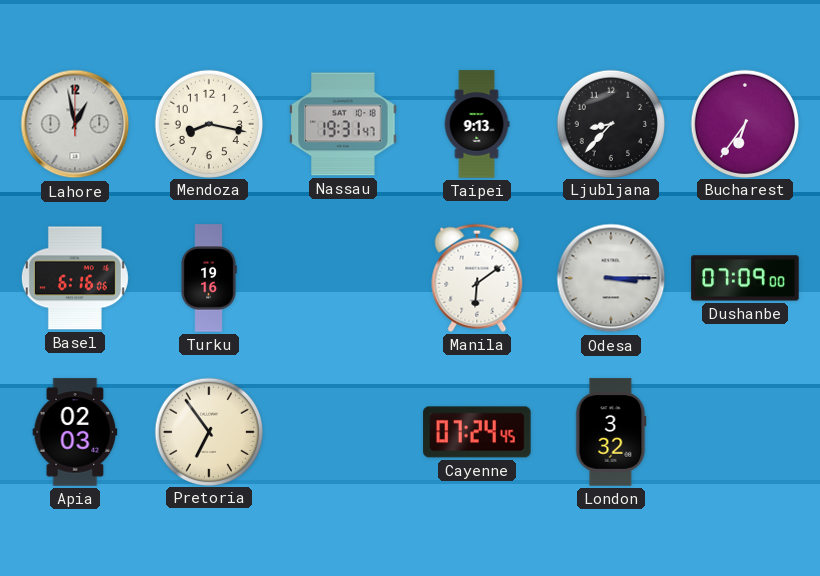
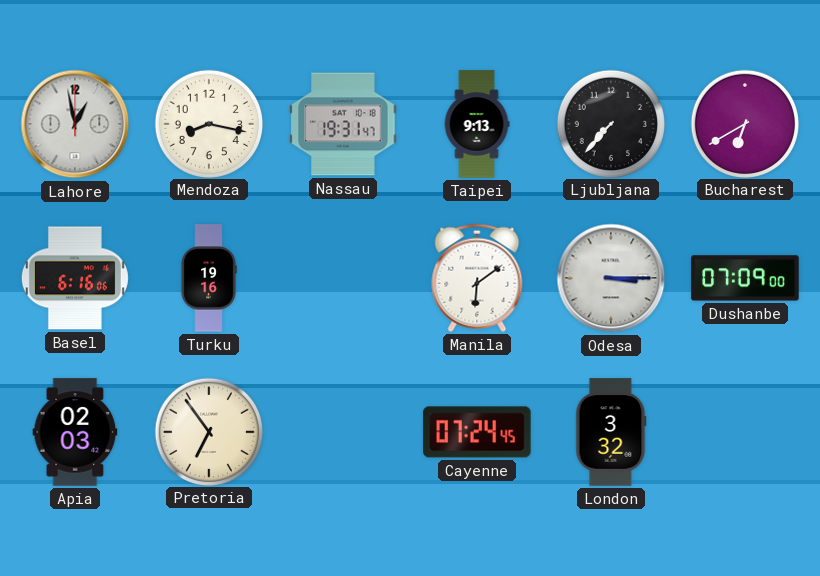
Ljubljana: 8:37 -> 7:37 (610, 123)
Bucharest: 6:36 -> 6:40 (744, 123)
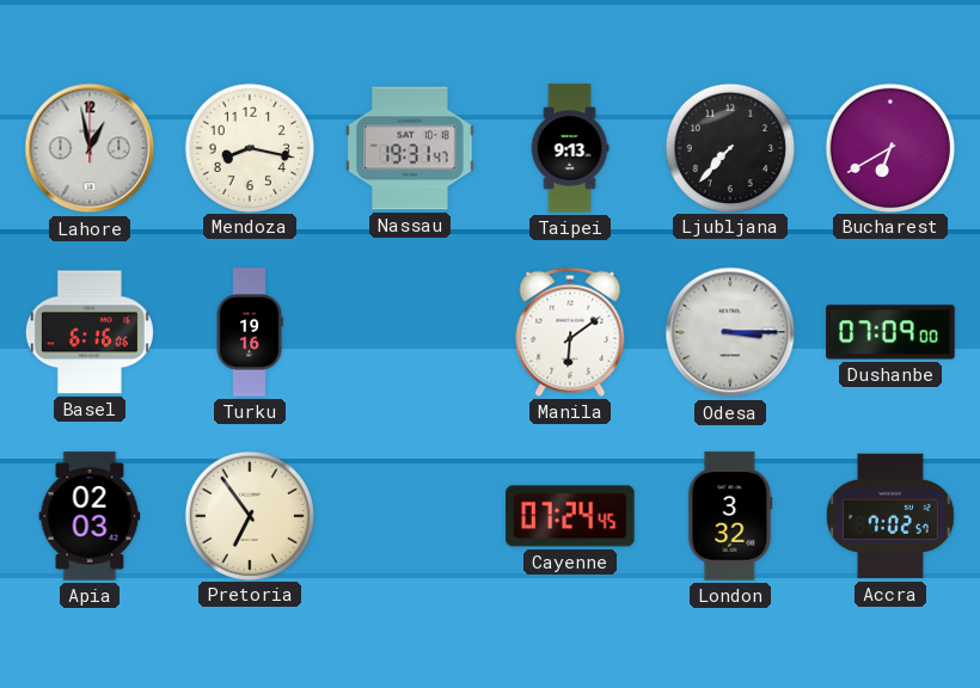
Accra: none -> 7:02 (890, 516)
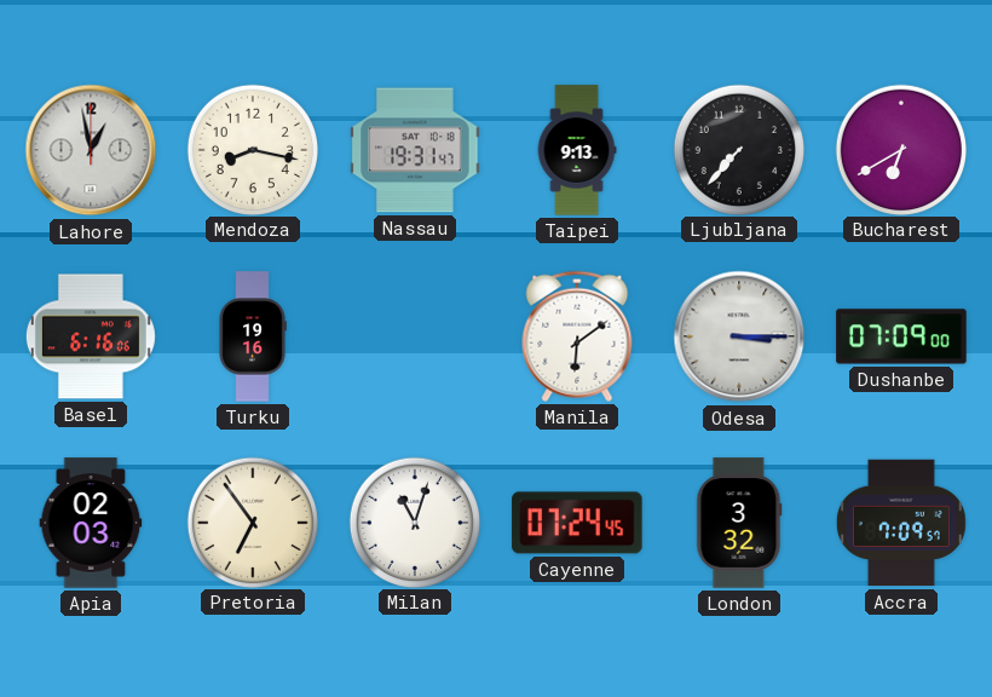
Milan: none -> 11:03 (414, 522)
Accra: 7:02 -> 7:09 (901, 523)
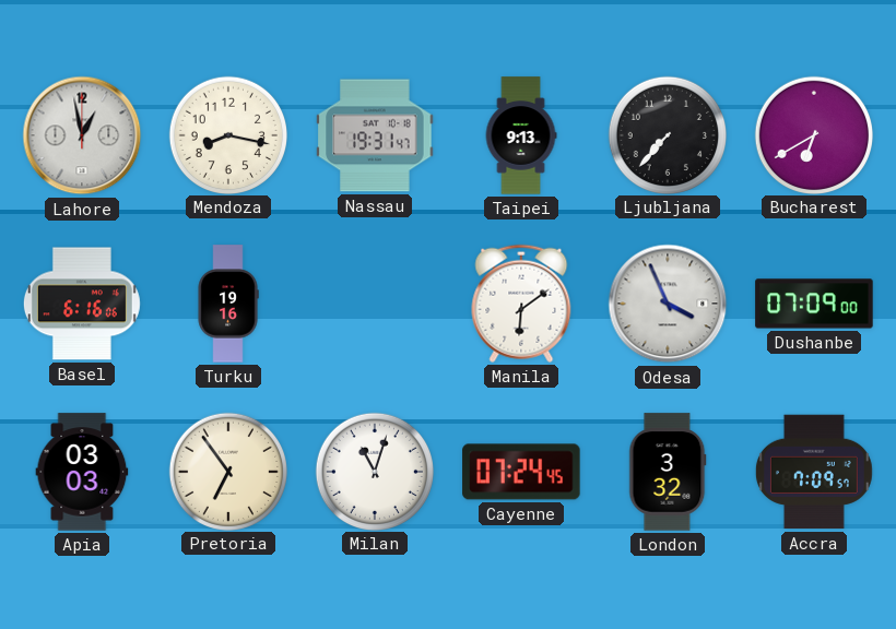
Odesa: 3:15 -> 3:56 (668, 304)
Apia: 02:03 -> 03:03 (82, 472)
